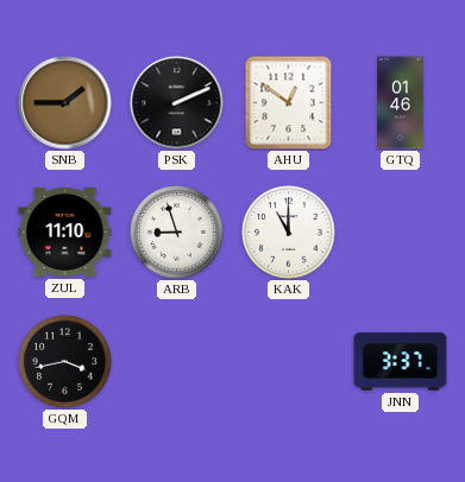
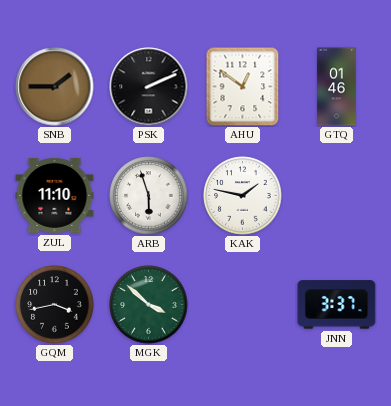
ARB: 8:57 -> 5:57 (149, 196)
KAK: 11:00 -> 1:47 (243, 196)
MGK: none -> 3:52 (149, 305)
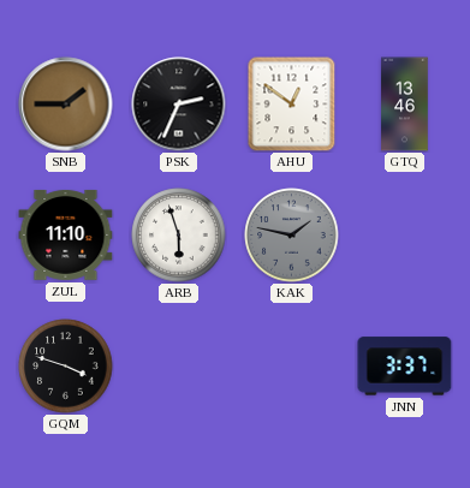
PSK: 2:11 -> 2:34 (179, 105)
GTQ: 01:46 -> 13:46 (405, 105)
KAK dial: white -> grey (292, 236)
GQM: 3:43 -> 3:48 (66, 367)
MGK: 3:52 -> none (149, 305)
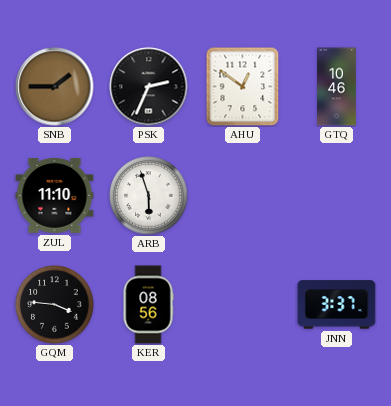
GTQ: 13:46 -> 10:46 (337, 87)
KAK: 1:47 -> none (292, 236)
GQM: 3:48 -> 3:46 (55, 305)
KER: none -> 08:56 (148, 305)
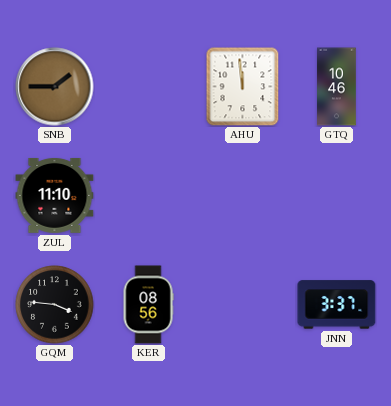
PSK: 2:34 -> none (149, 87)
AHU: 12:51 -> 11:59 (243, 87)
ARB: 5:57 -> none (149, 196)
